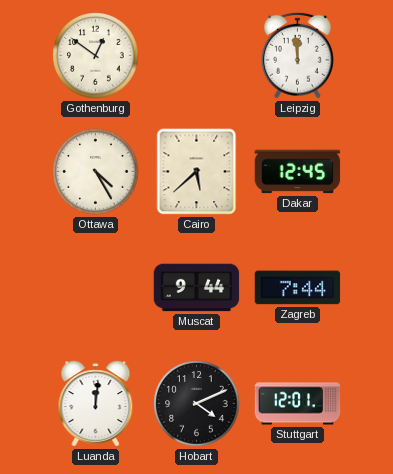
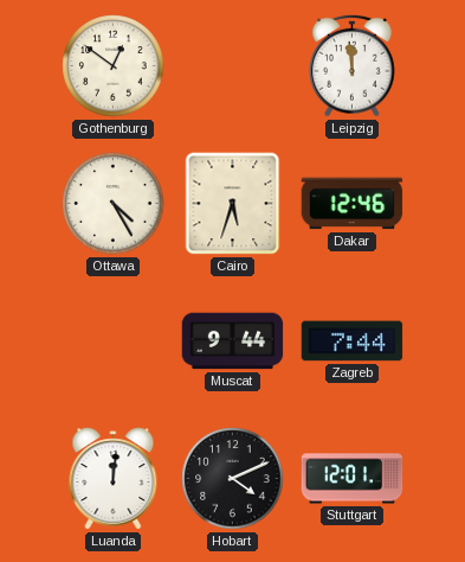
Cairo: 5:38 -> 5:33 (233, 204)
Dakar: 12:45 -> 12:46 (353, 204)
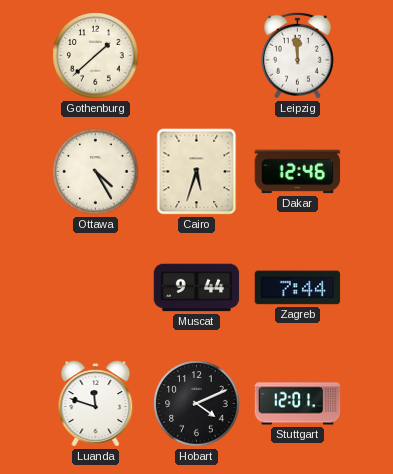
Gothenburg: 12:51 -> 1:38 (96, 56)
Luanda: 12:01 -> 11:48 (96, 404)
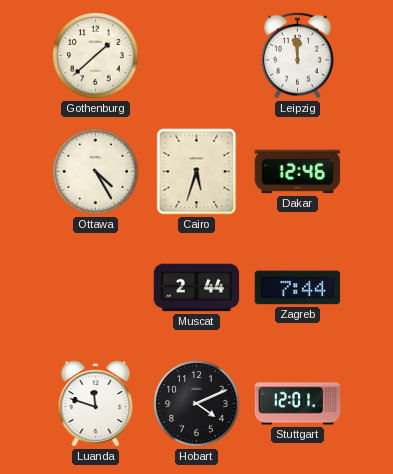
Muscat: 9:44 -> 2:44 (197, 288)
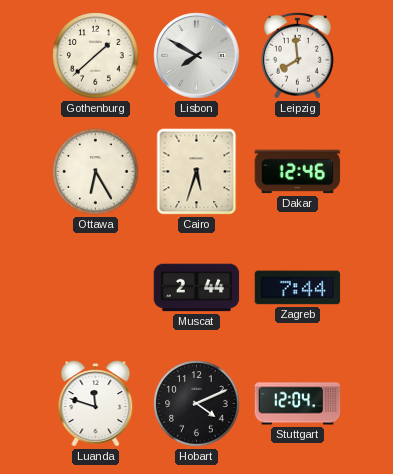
Lisbon: none -> 7:50 (197, 56)
Leipzig: 11:59 -> 7:59 (298, 55)
Ottawa: 4:25 -> 6:25 (96, 172)
Stuttgart: 12:01 -> 12:04 (298, 404)
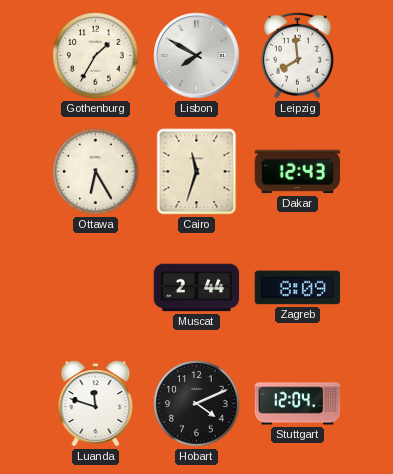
Gothenburg: 1:38 -> 1:35 (96, 56)
Cairo: 5:33 -> 11:33 (197, 172)
Dakar: 12:46 -> 12:43 (298, 172)
Zagreb: 7:44 -> 8:09 (298, 288)
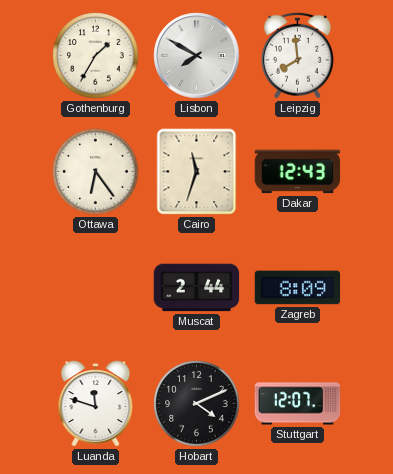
Ottawa: 6:25 -> 6:24 (96, 172)
Stuttgart: 12:04 -> 12:07 (298, 404)
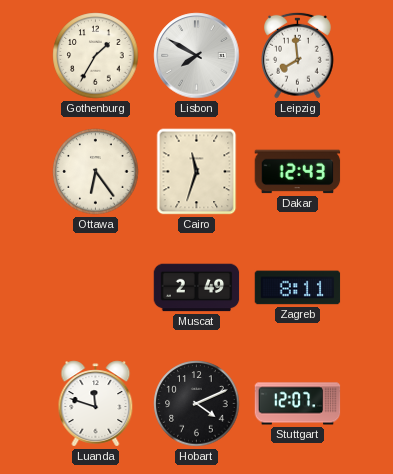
Muscat: 2:44 -> 2:49 (197, 288)
Zagreb: 8:09 -> 8:11 (298, 288)
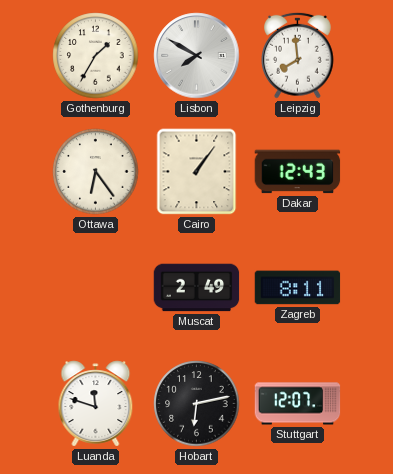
Cairo: 11:33 -> 1:06 (197, 172)
Hobart: 4:11 -> 6:13 (197, 404)
